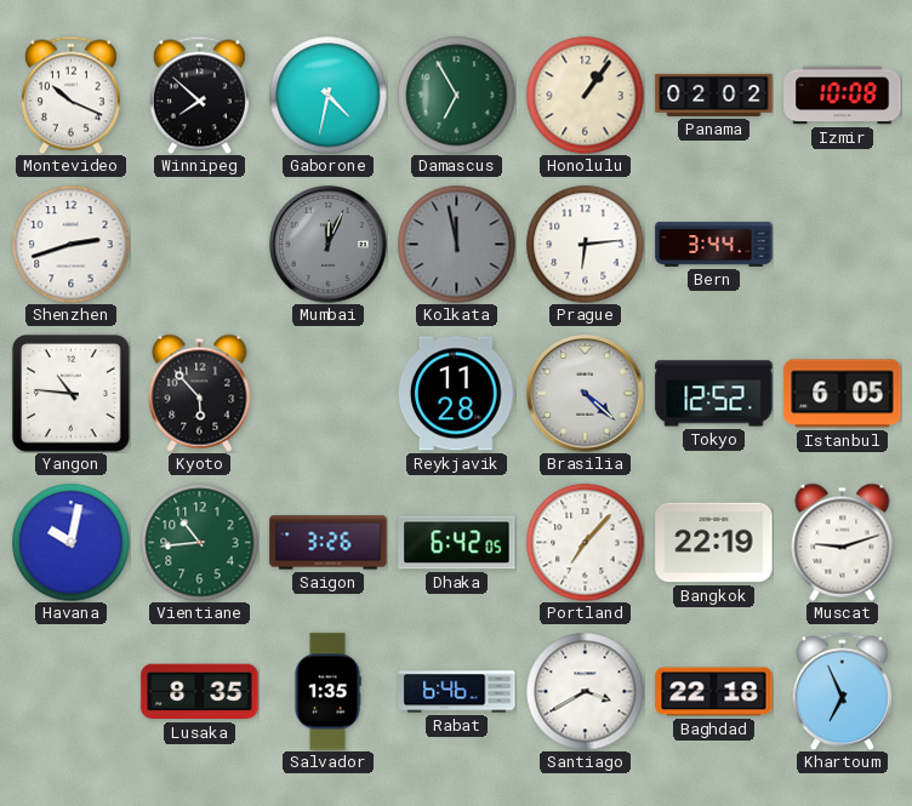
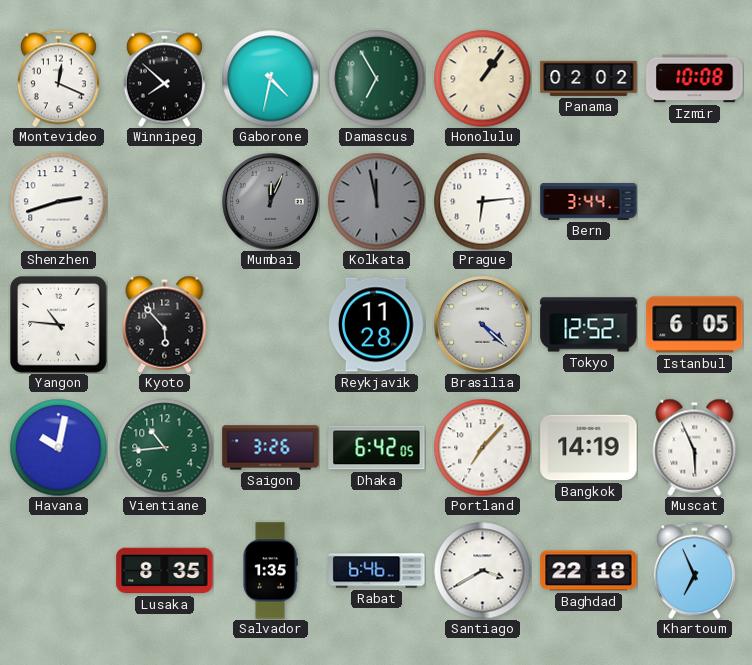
Montevideo: 10:19 -> 12:19 (58, 78)
Bangkok: 22:19 -> 14:19 (589, 448)
Muscat: 9:12 -> 5:56 (695, 447)
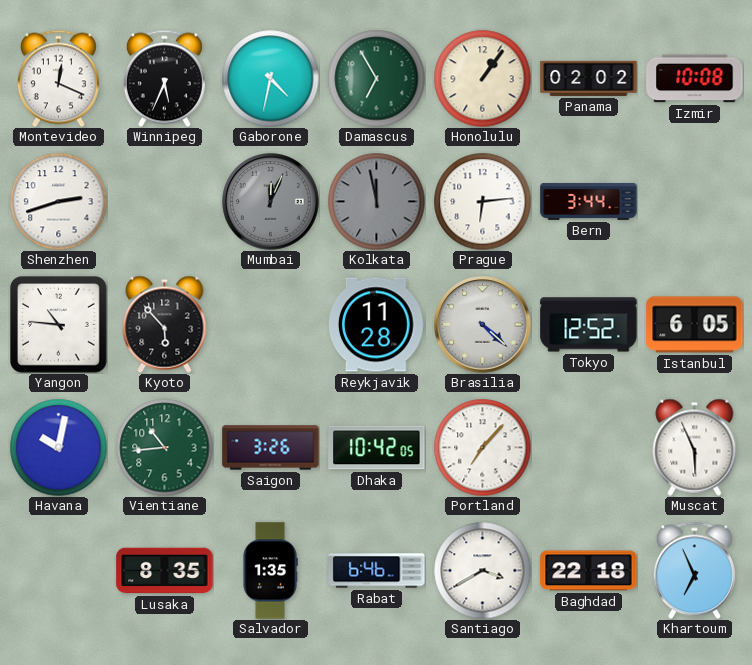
Winnipeg: 7:52 -> 5:34 (164, 78)
Dhaka: 6:42 -> 10:42 (377, 448)
Bangkok: 14:19 -> none (589, 448)
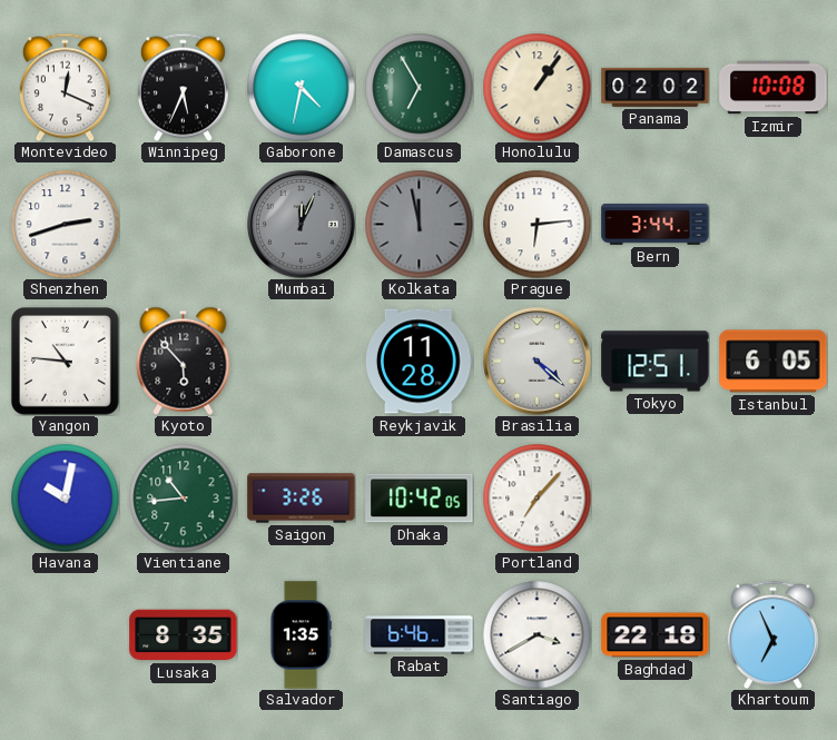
Tokyo: 12:52 -> 12:51 (656, 362)
Muscat: 5:56 -> none (695, 447)
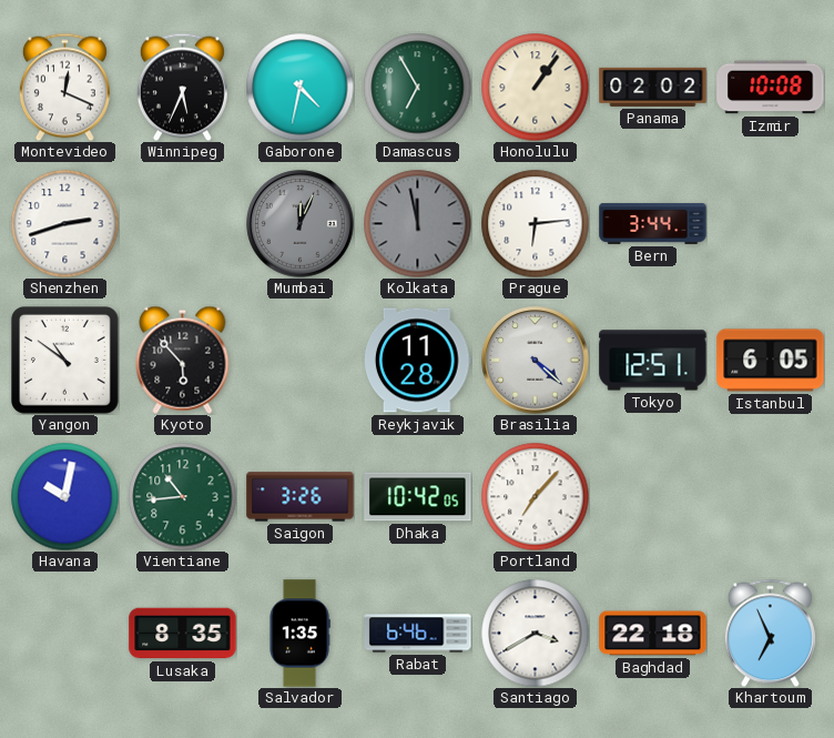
Yangon: 10:46 -> 10:51 (65, 361)
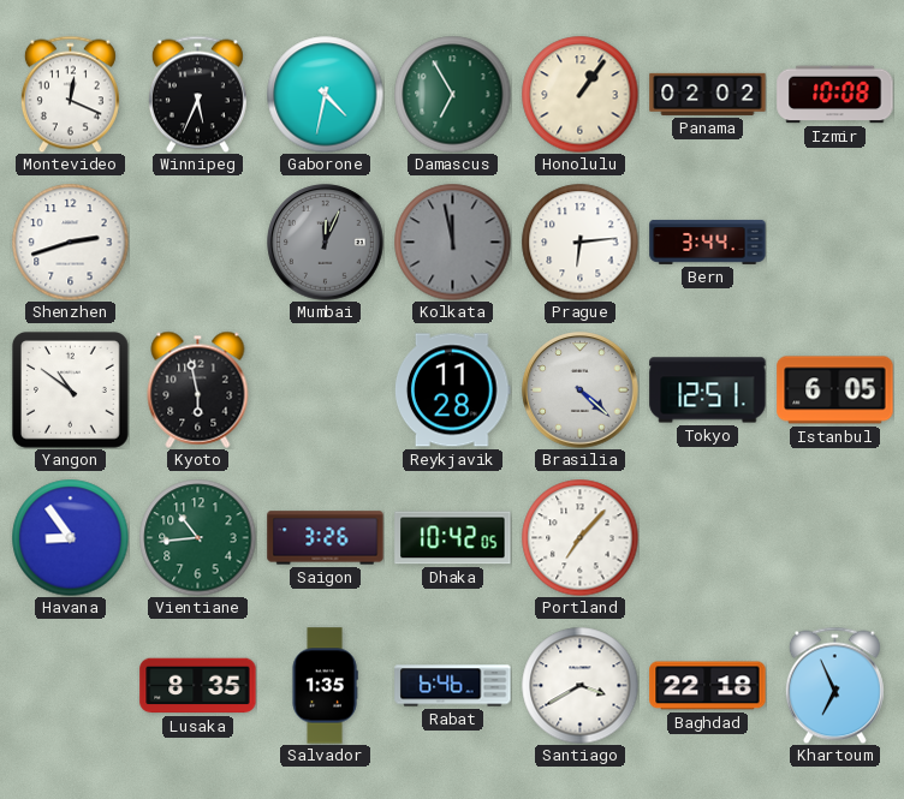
Kyoto: 5:53 -> 5:58 (198, 389)
Havana: 10:02 -> 8:54 (70, 537)
